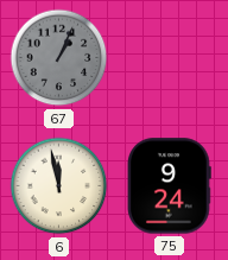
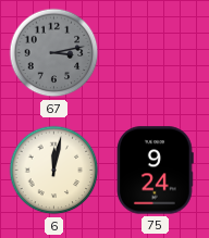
67: 1:04 -> 3:13 (54, 53)
6: 11:58 -> 12:02 (54, 171)
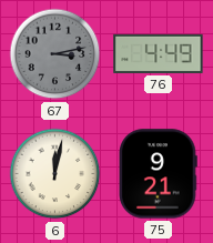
76: none -> 4:49 (159, 53)
75: 9:24 -> 9:21 (159, 174)
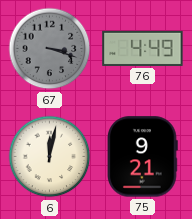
67: 3:13 -> 3:18 (50, 49)
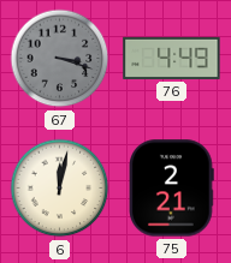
75: 9:21 -> 2:21 (172, 189)
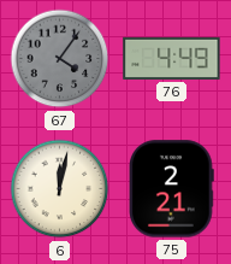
67: 3:18 -> 4:06 (60, 59)
